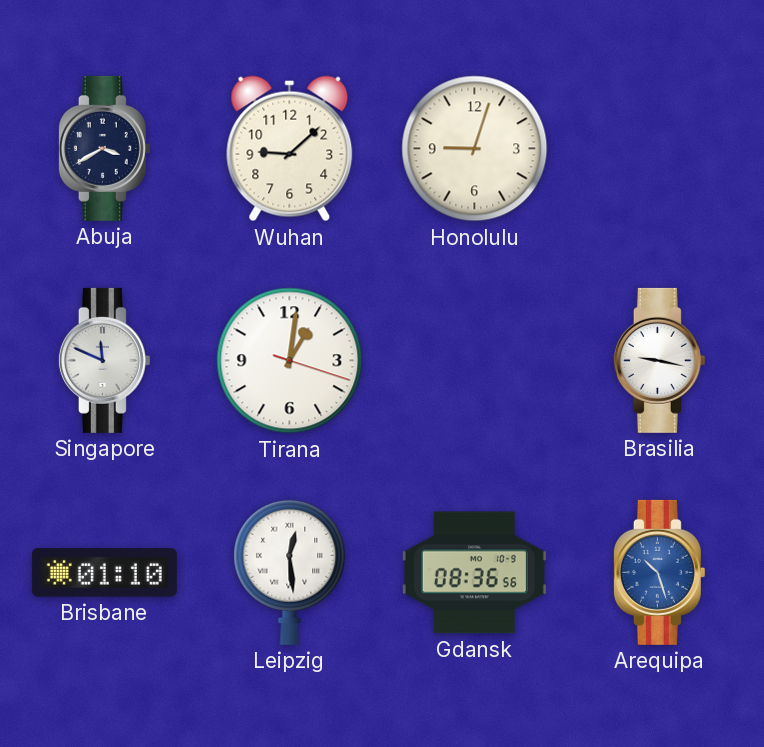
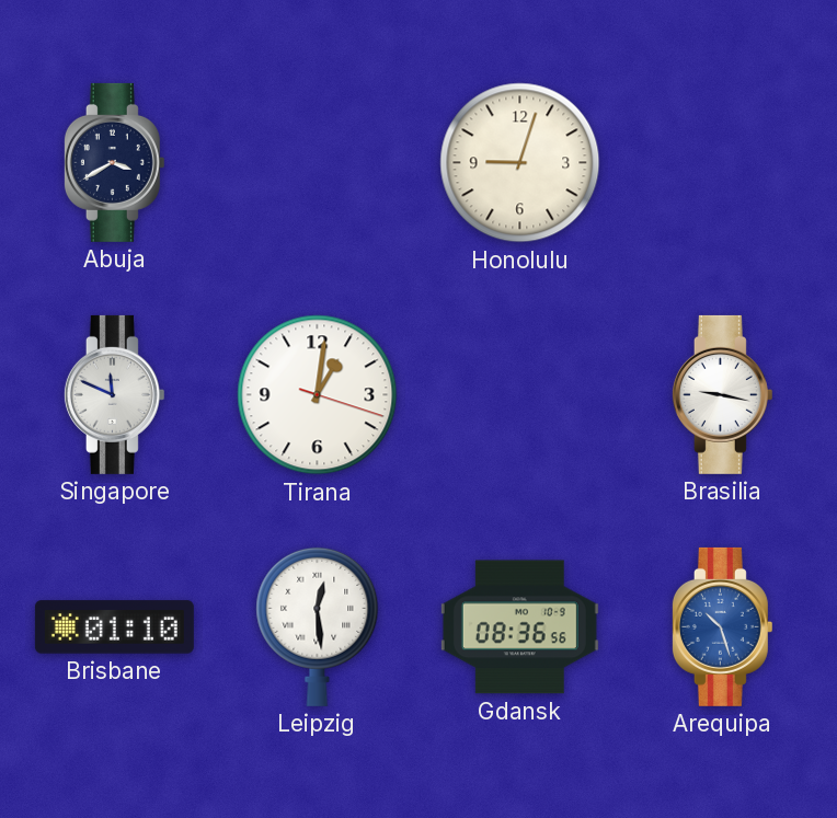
Wuhan: 9:08 -> none (290, 149)
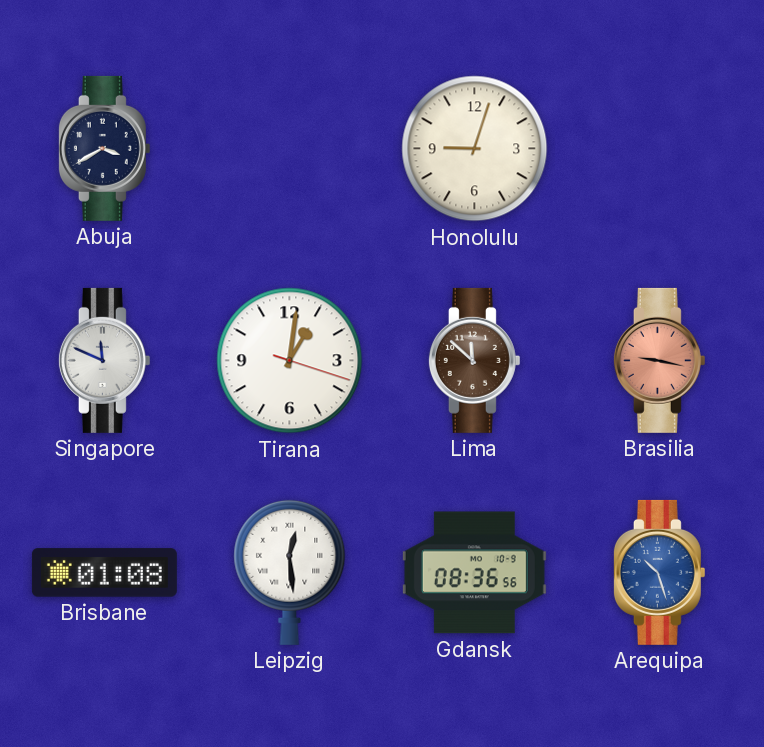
Lima: none -> 11:52 (474, 360)
Brasilia dial: white -> salmon (659, 360)
Brisbane: 01:10 -> 01:08 (104, 573)
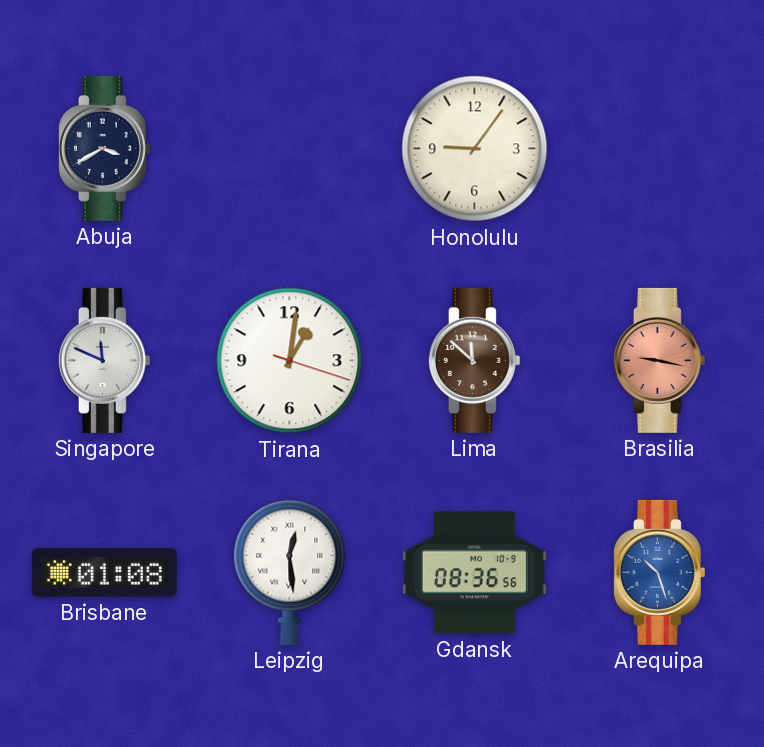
Honolulu: 9:03 -> 9:06 (475, 149)
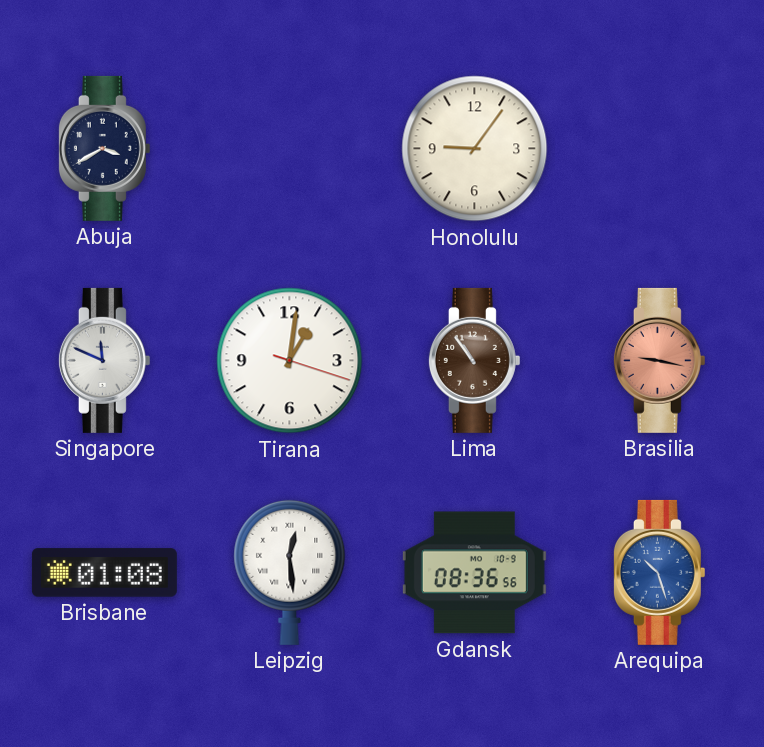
Lima: 11:52 -> 10:54 (474, 360)
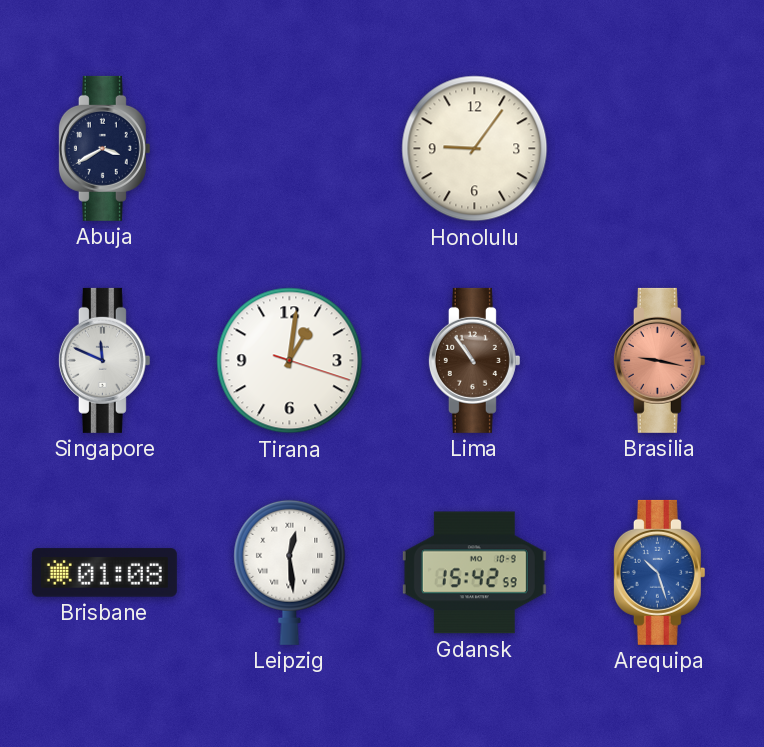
Gdansk: 08:36 -> 15:42 (474, 573)
